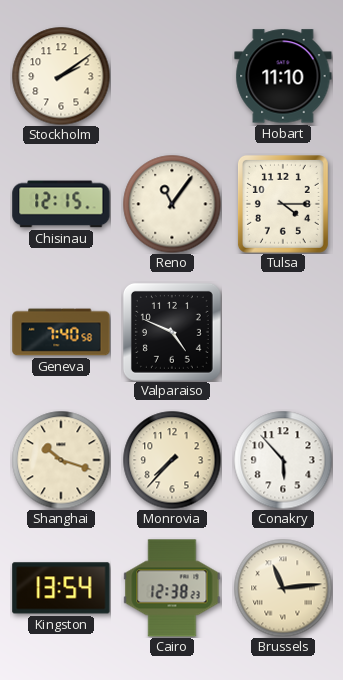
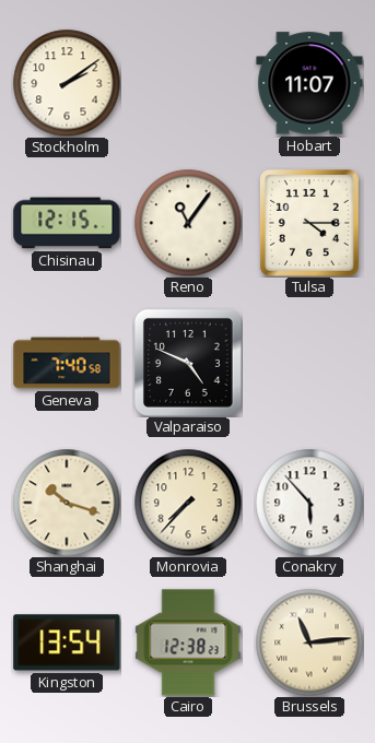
Hobart: 11:10 -> 11:07 (309, 83)
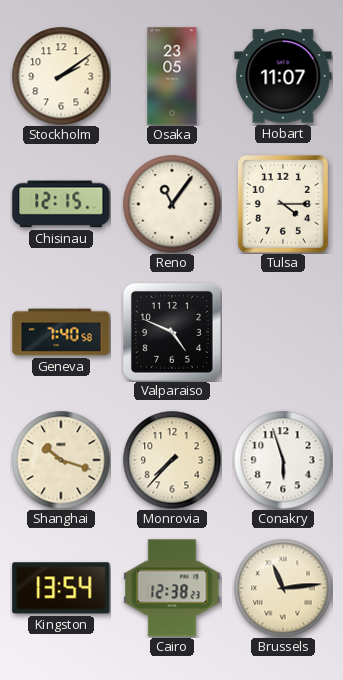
Osaka: none -> 23:05 (172, 76)
Conakry: 5:53 -> 5:57 (283, 460)
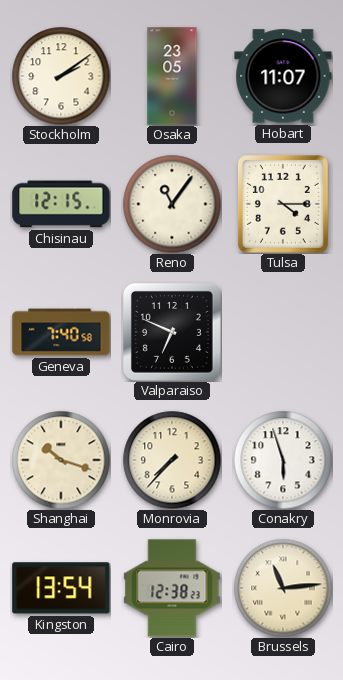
Valparaiso: 4:49 -> 6:49 (172, 332)
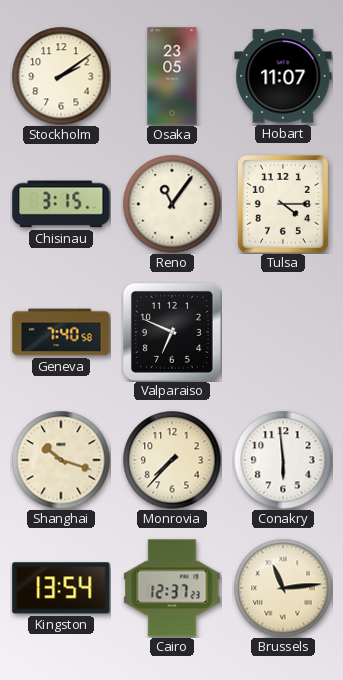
Chisinau: 12:15 -> 3:15 (61, 204)
Conakry: 5:57 -> 5:59 (283, 460)
Cairo: 12:38 -> 12:37 (172, 588)
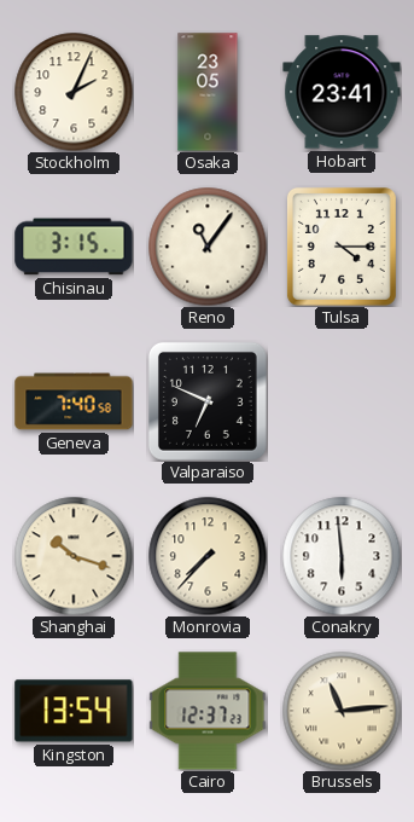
Stockholm: 2:09 -> 2:04 (74, 92)
Hobart: 11:07 -> 23:41 (342, 92)
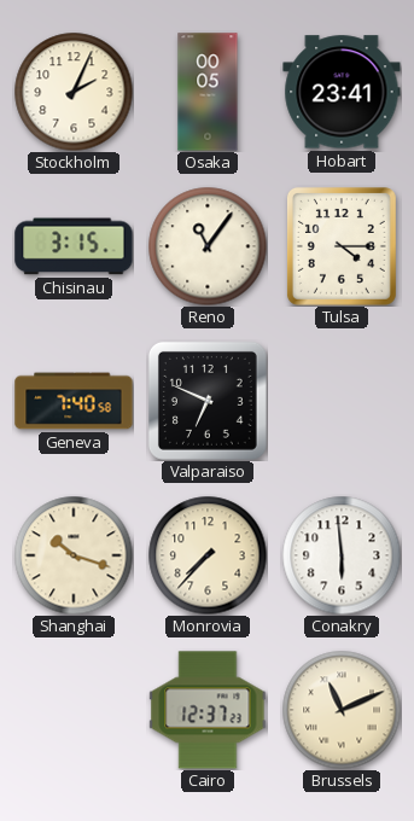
Osaka: 23:05 -> 00:05 (208, 92)
Kingston: 13:54 -> none (74, 711)
Brussels: 11:14 -> 11:11 (342, 710)
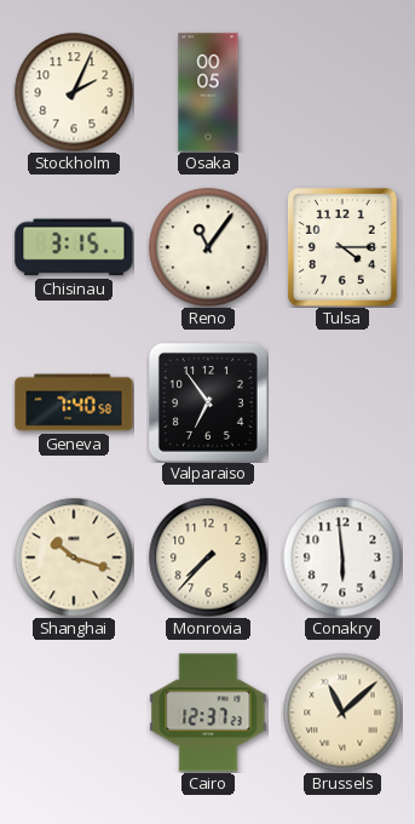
Hobart: 23:41 -> none (342, 92)
Valparaiso: 6:49 -> 6:54 (208, 402)
Brussels: 11:11 -> 11:08 (342, 713)
